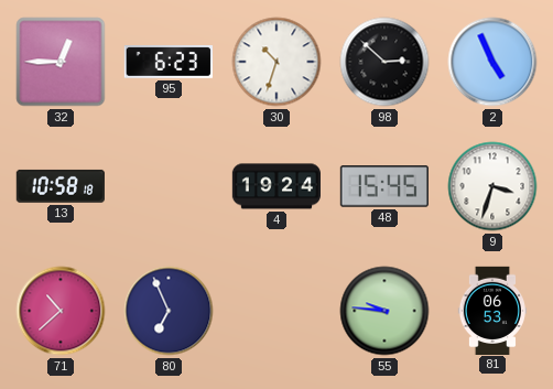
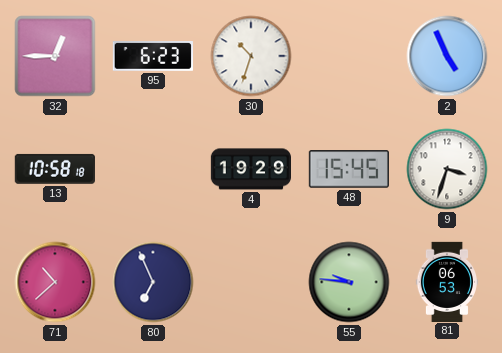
98: 2:52 -> none (384, 62)
4: 19:24 -> 19:29 (251, 169)
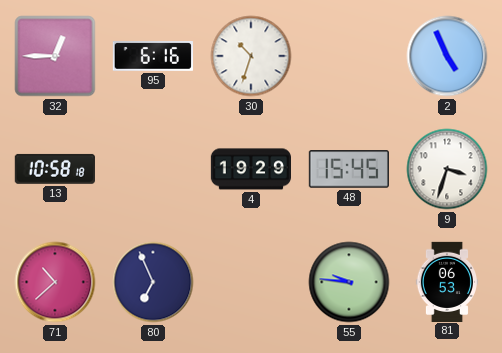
95: 6:23 -> 6:16 (153, 57)
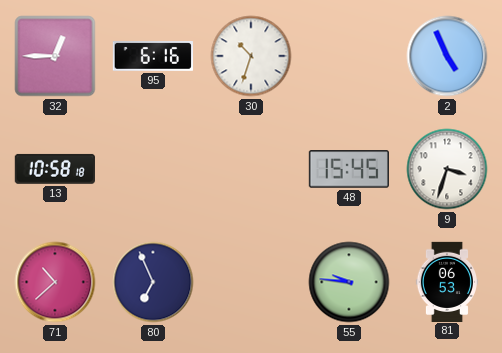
4: 19:29 -> none (251, 169)
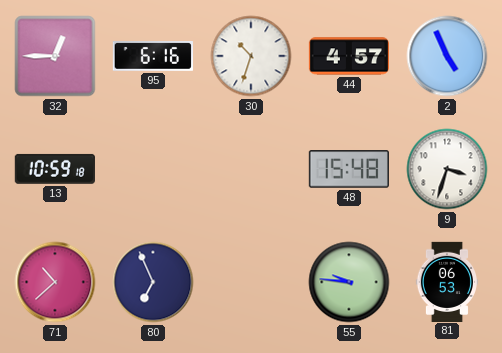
44: none -> 4:57 (348, 56)
13: 10:58 -> 10:59 (55, 169)
48: 15:45 -> 15:48 (349, 169)
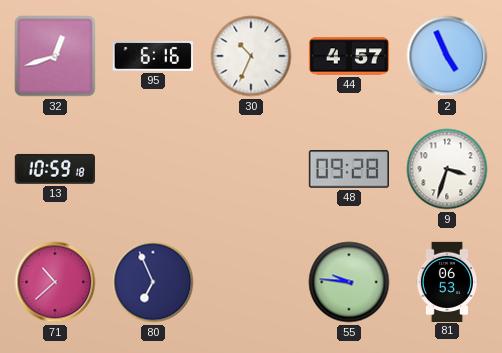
32: 12:45 -> 12:42 (55, 56)
30: 10:33 -> 10:34 (251, 56)
48: 15:48 -> 09:28 (349, 169)
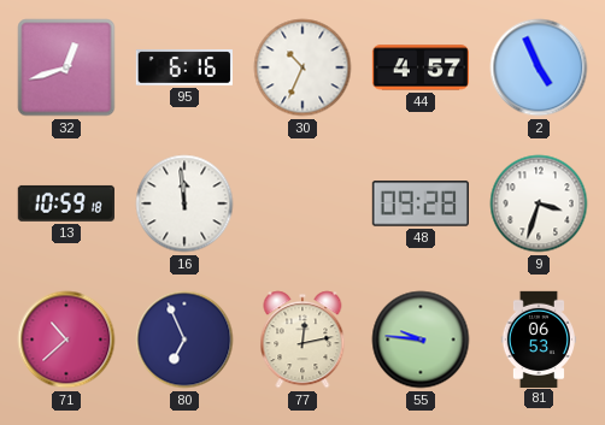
16: none -> 11:59 (184, 203)
77: none -> 12:13 (302, 340)
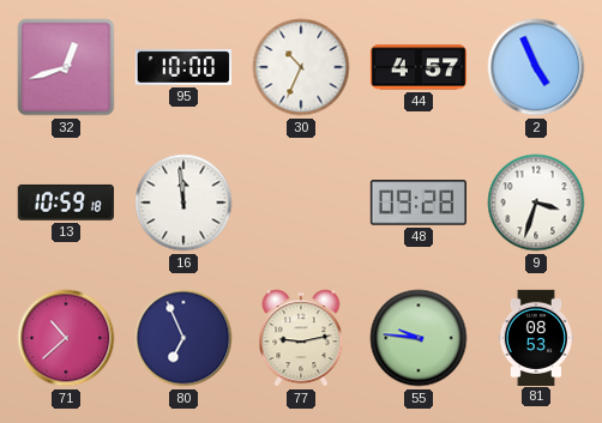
95: 6:16 -> 10:00 (183, 68)
77: 12:13 -> 9:13 (301, 338)
81: 06:53 -> 08:53 (535, 337)
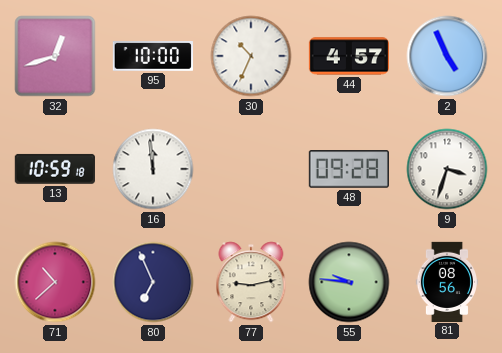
81: 08:53 -> 08:56 (446, 281)
